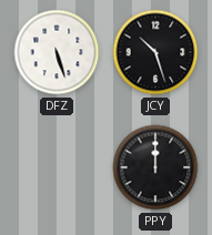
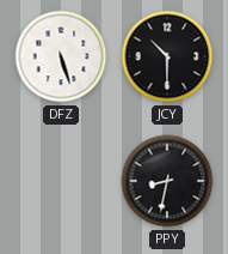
JCY: 10:27 -> 10:30 (167, 56)
PPY: 12:00 -> 8:32 (167, 181)
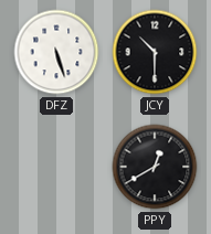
PPY: 8:32 -> 12:40 (155, 167)
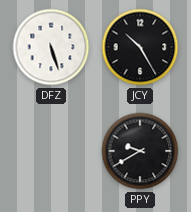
JCY: 10:30 -> 10:25 (140, 47)
PPY: 12:40 -> 9:40 (140, 151)
